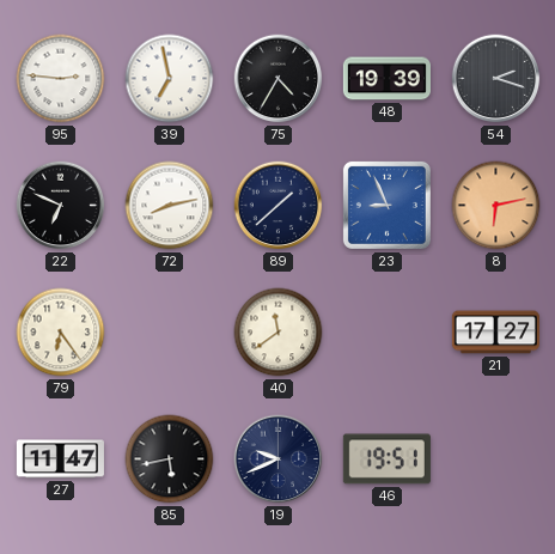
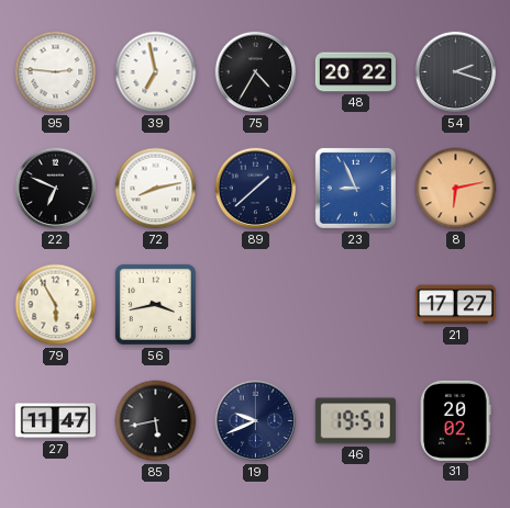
48: 19:39 -> 20:22 (355, 72)
79: 6:24 -> 5:55 (56, 305)
56: none -> 3:43 (155, 304)
40: 11:39 -> none (279, 333)
31: none -> 20:02 (456, 420)
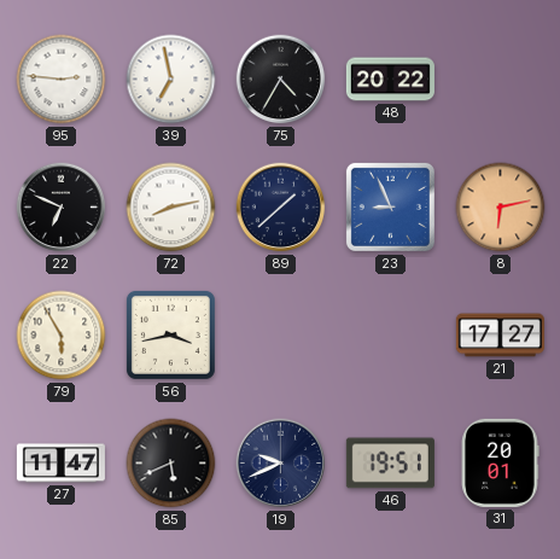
54: 2:18 -> none (456, 72)
85: 5:43 -> 5:41 (171, 464)
31: 20:02 -> 20:01 (501, 462)
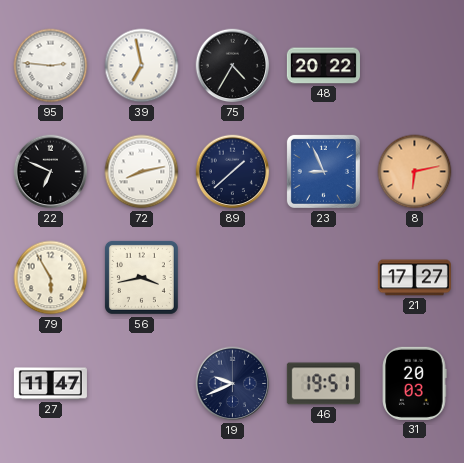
85: 5:41 -> none (171, 464)
31: 20:01 -> 20:03 (415, 383)
